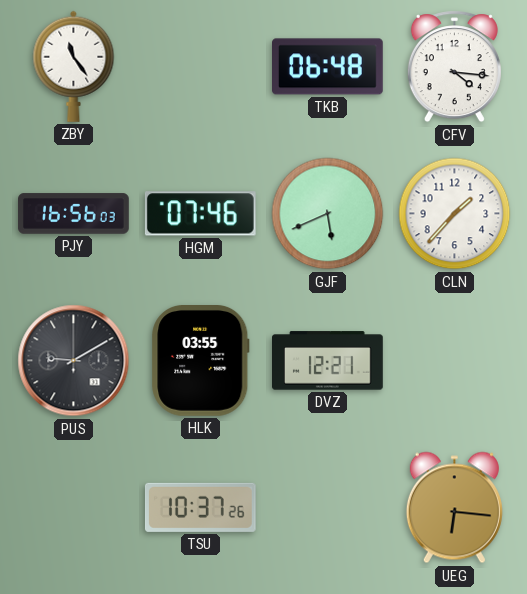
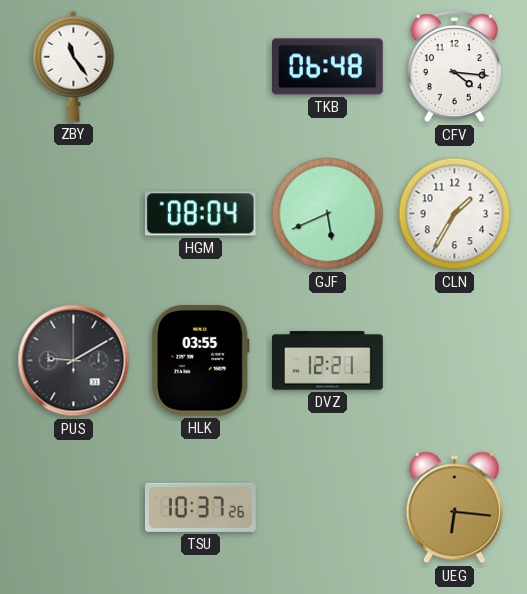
PJY: 16:56 -> none (74, 214)
HGM: 07:46 -> 08:04 (200, 214)
CLN: 1:37 -> 1:35 (455, 214)
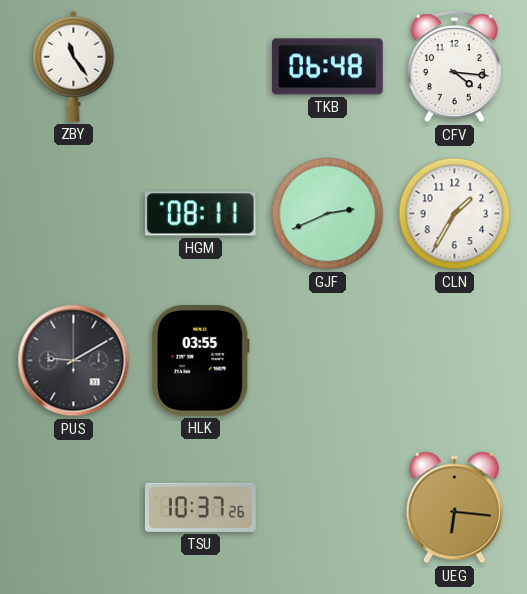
HGM: 08:04 -> 08:11 (200, 214)
GJF: 5:41 -> 2:41 (328, 214)
DVZ: 12:21 -> none (328, 361)
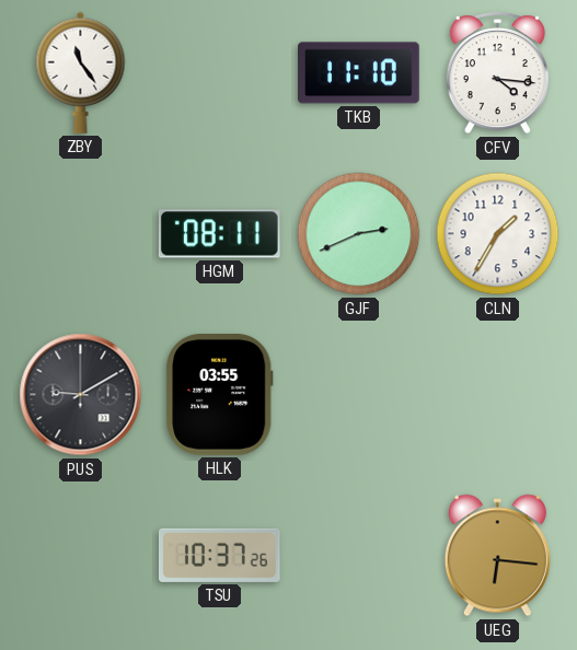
TKB: 06:48 -> 11:10 (359, 73)
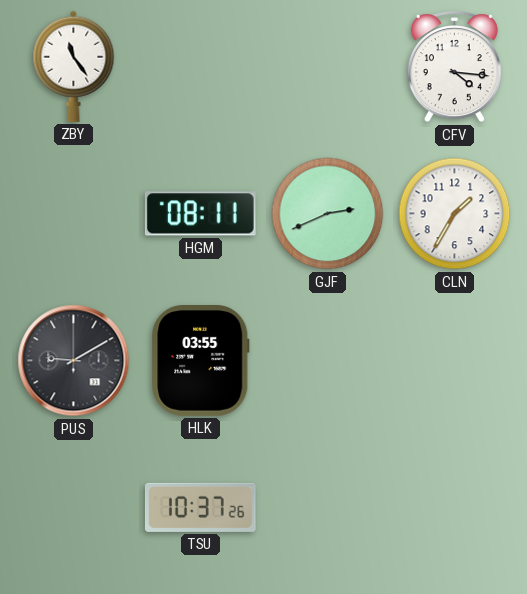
TKB: 11:10 -> none (359, 73)
UEG: 6:16 -> none (497, 556)
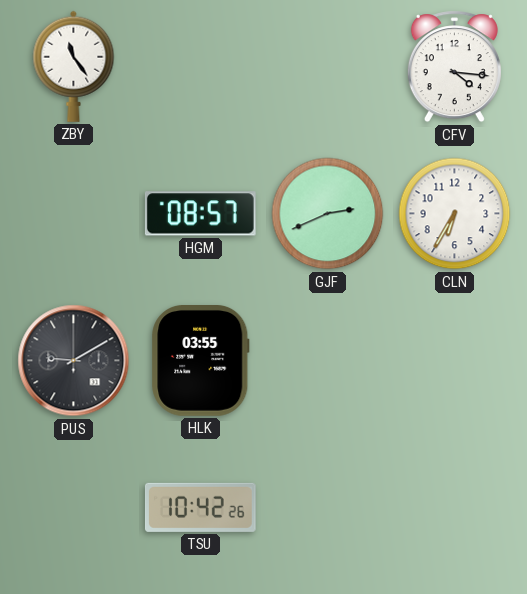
HGM: 08:11 -> 08:57 (200, 214)
CLN: 1:35 -> 6:35 (455, 214)
TSU: 10:37 -> 10:42 (200, 507)
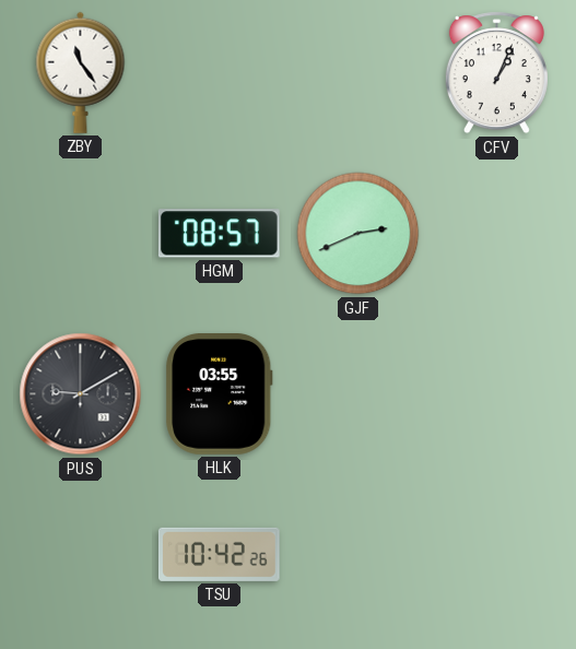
CFV: 4:16 -> 1:04 (496, 73)
CLN: 6:35 -> none (455, 214)
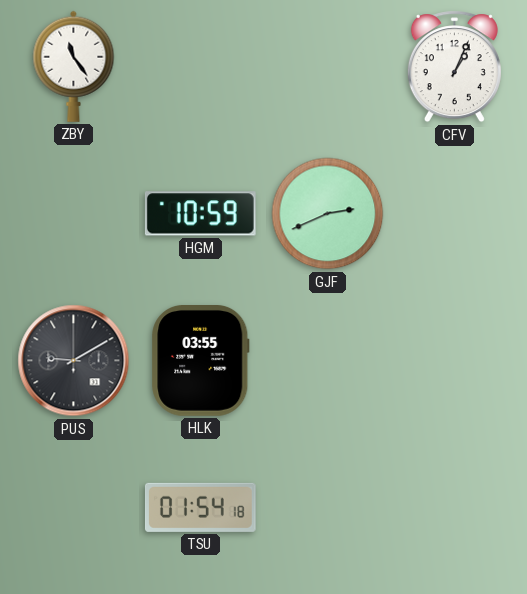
HGM: 08:57 -> 10:59 (200, 214)
TSU: 10:42 -> 01:54 (200, 507)
